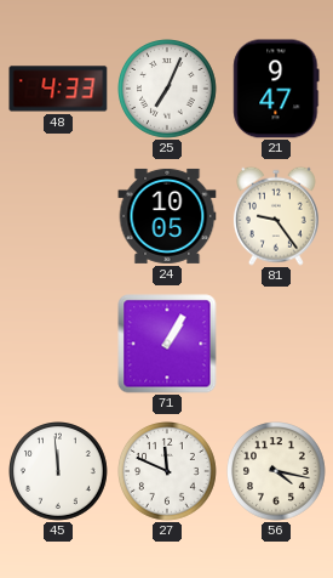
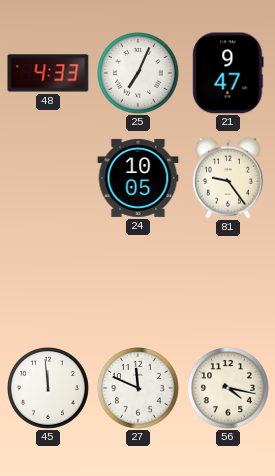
71: 1:05 -> none (167, 344)
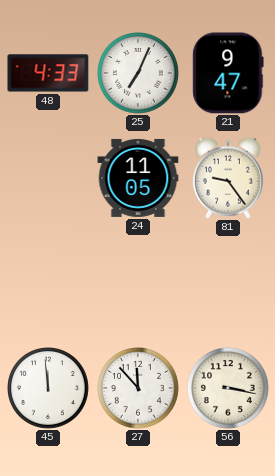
24: 10:05 -> 11:05 (138, 178)
27: 11:49 -> 11:53 (139, 389)
56: 4:17 -> 3:17 (229, 389)
